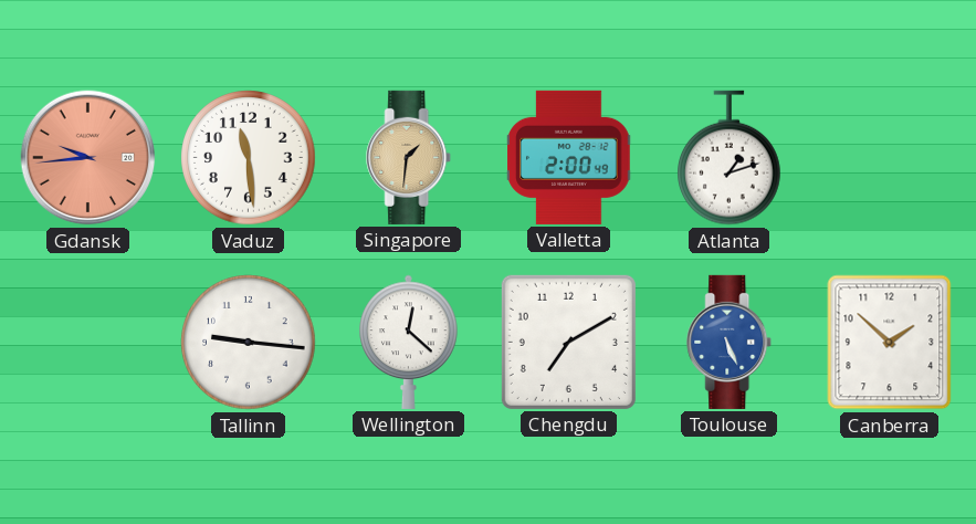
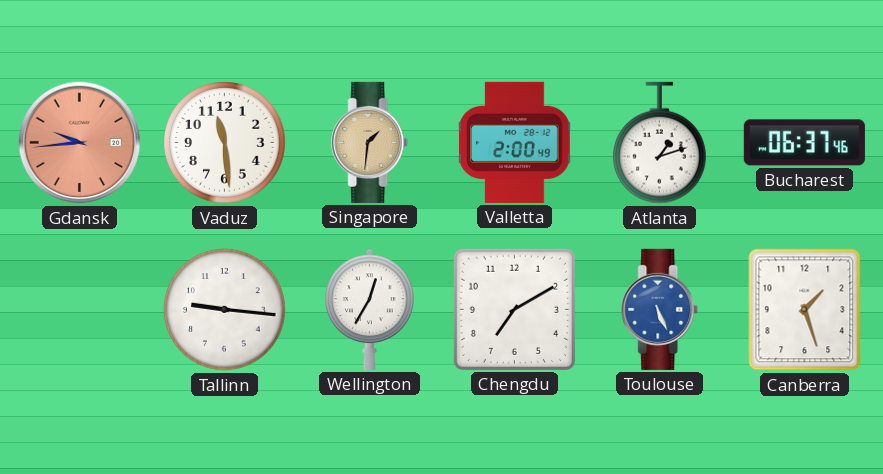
Bucharest: none -> 06:37 (804, 143)
Wellington: 12:22 -> 12:35 (370, 309)
Canberra: 1:52 -> 1:27 (805, 310)
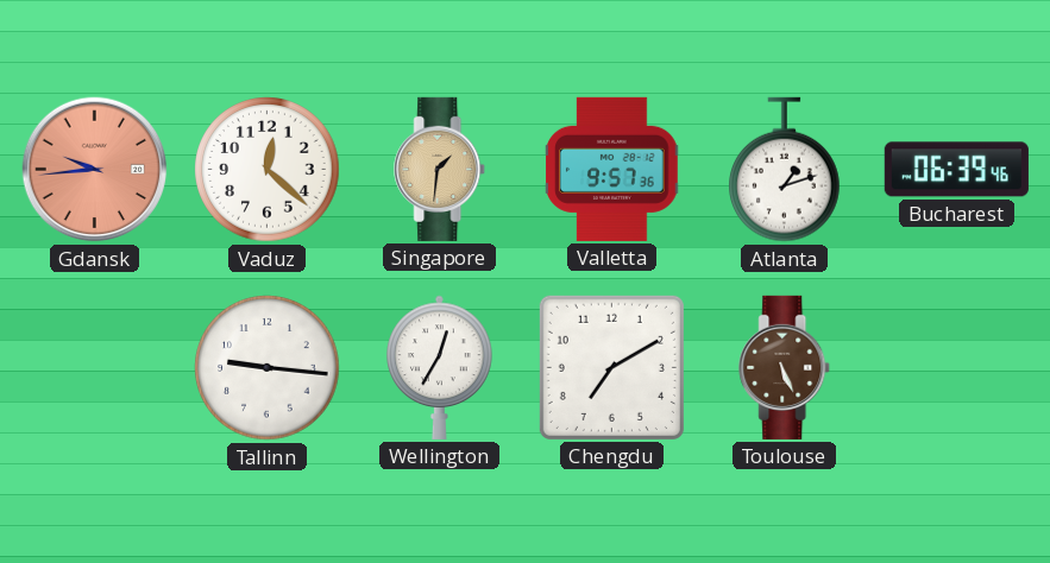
Vaduz: 11:29 -> 12:22 (268, 170)
Valletta: 2:00 -> 9:57 (612, 169)
Bucharest: 06:37 -> 06:39 (956, 170)
Toulouse dial: blue -> brown (785, 367)
Canberra: 1:27 -> none (805, 310)
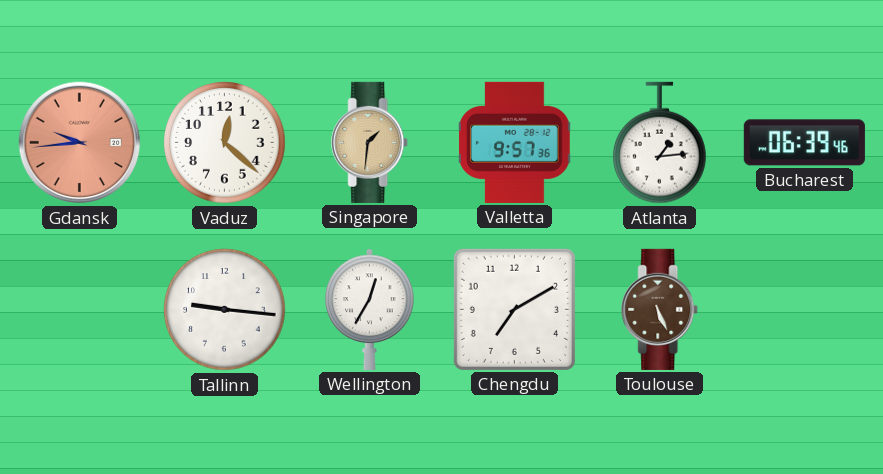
Atlanta: 1:12 -> 1:14 (660, 143)
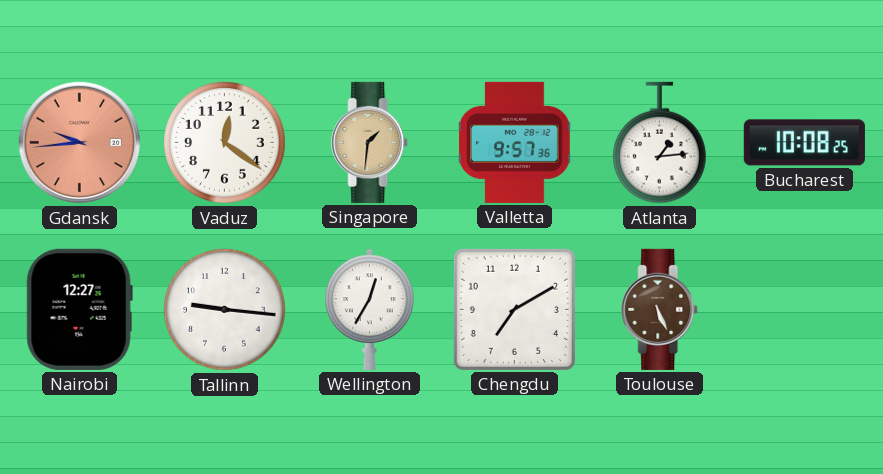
Vaduz: 12:22 -> 12:21 (225, 143)
Bucharest: 06:39 -> 10:08 (804, 143)
Nairobi: none -> 12:27 (79, 309)
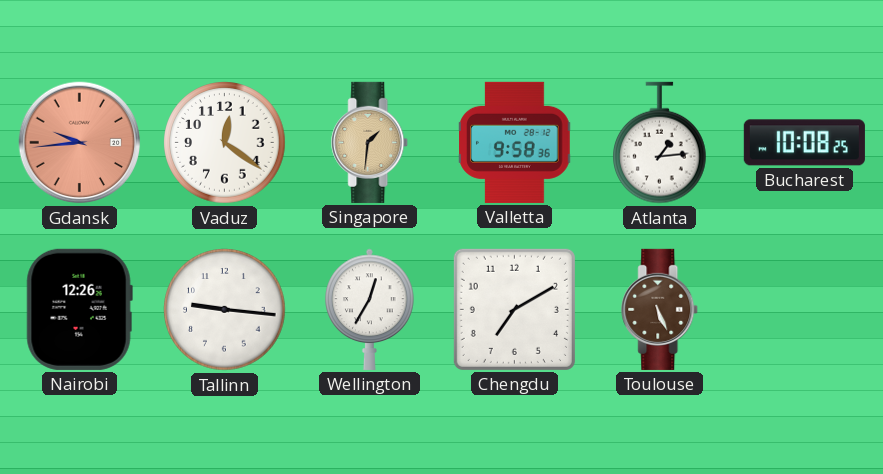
Valletta: 9:57 -> 9:58 (515, 142)
Nairobi: 12:27 -> 12:26 (79, 309)
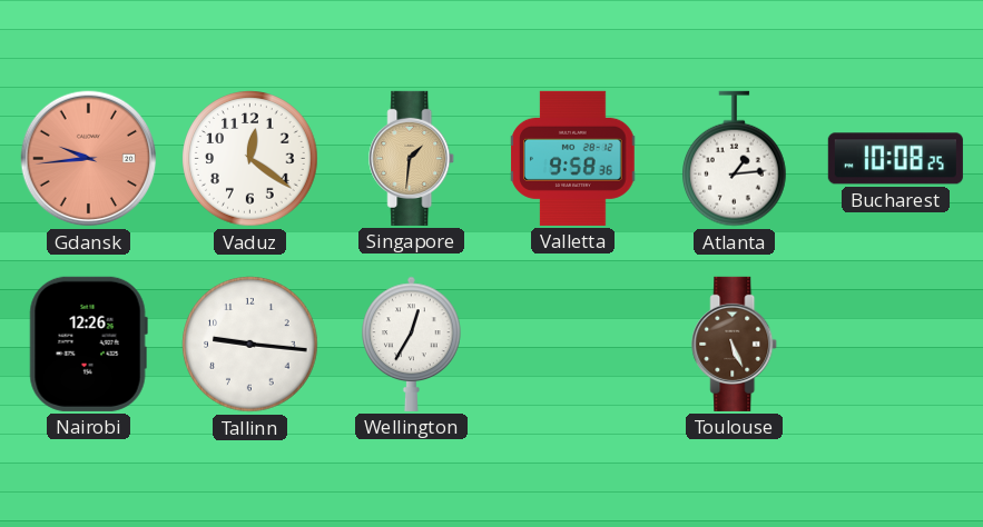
Chengdu: 7:10 -> none (514, 309)
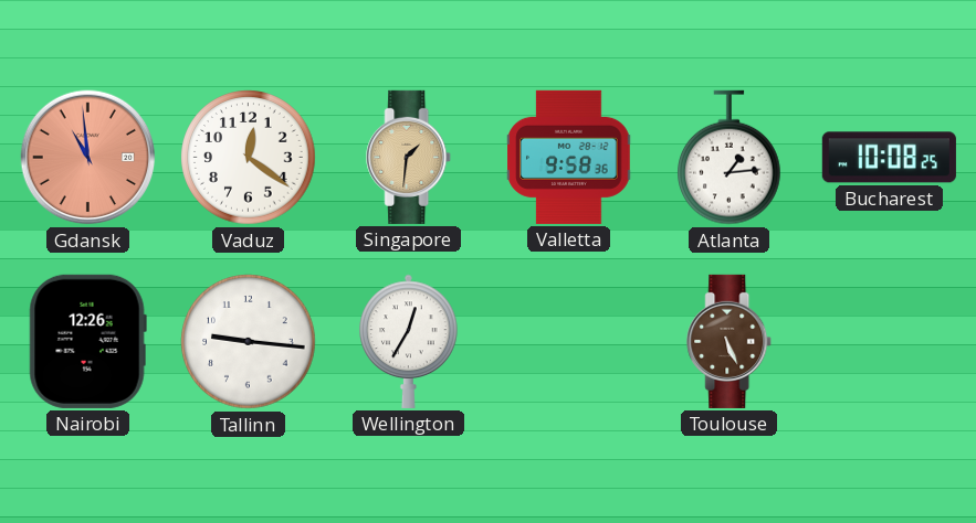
Gdansk: 9:44 -> 10:59 (88, 158)
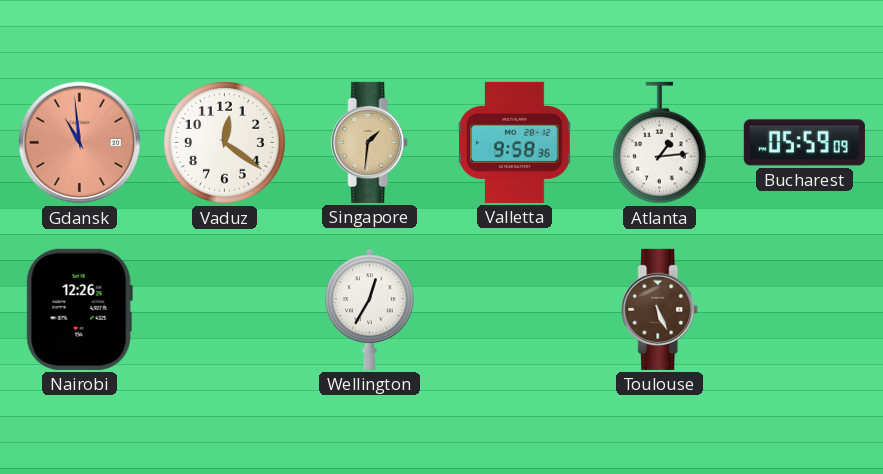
Bucharest: 10:08 -> 05:59 (804, 143)
Tallinn: 9:16 -> none (249, 342)
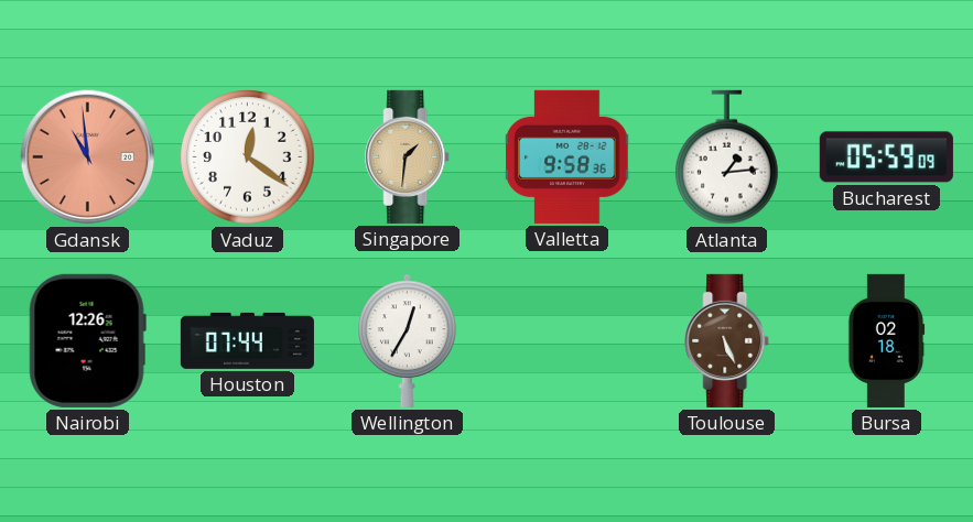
Houston: none -> 07:44 (247, 340)
Bursa: none -> 02:18 (886, 340)
